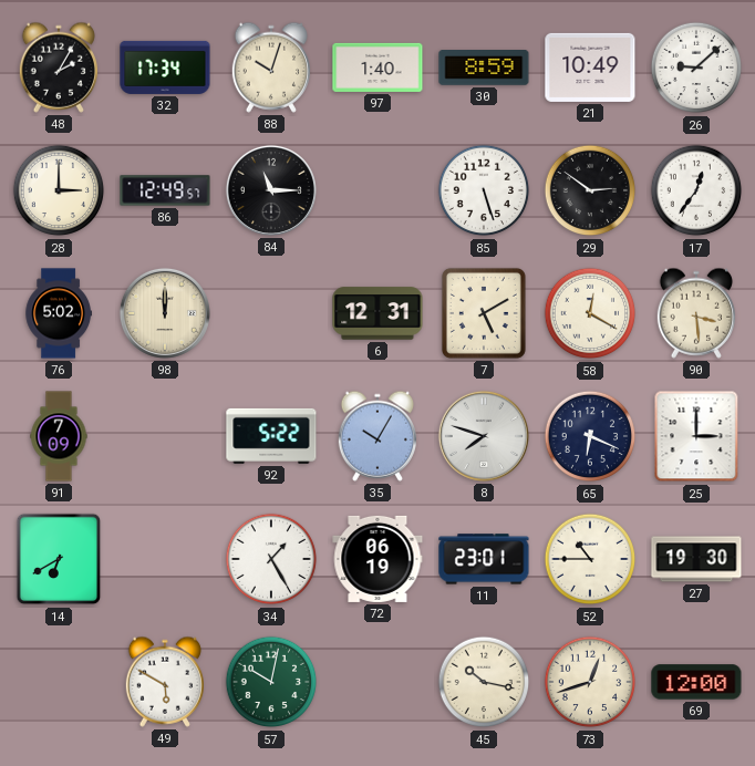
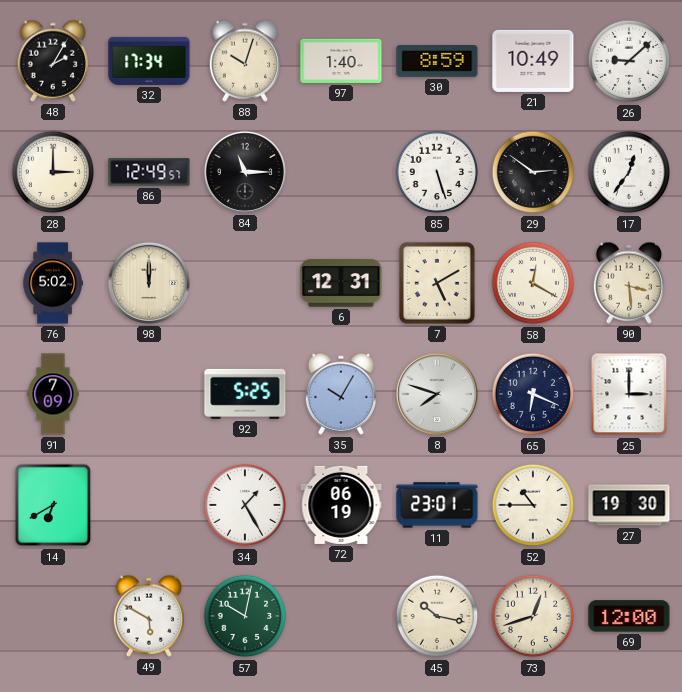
92: 5:22 -> 5:25 (245, 394)
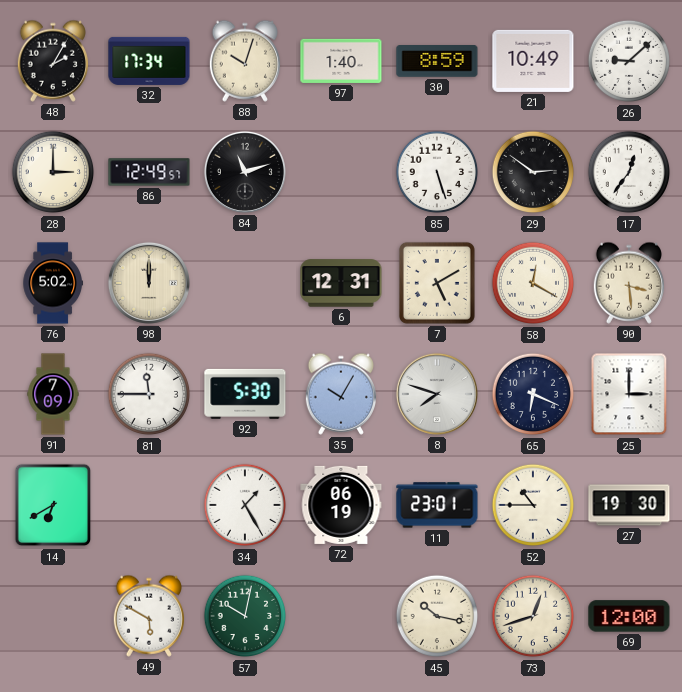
84: 11:15 -> 11:12 (245, 172)
81: none -> 11:45 (149, 394)
92: 5:25 -> 5:30 (245, 394)
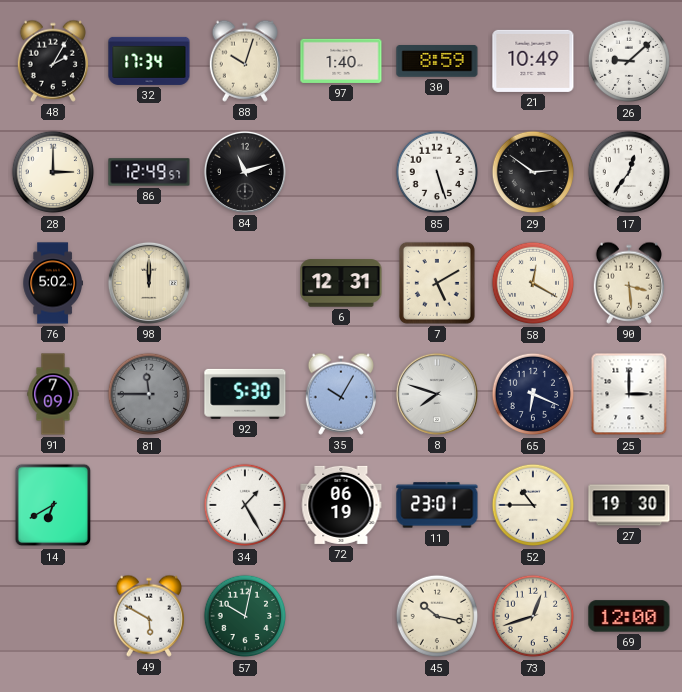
81 dial: white -> grey (149, 394)
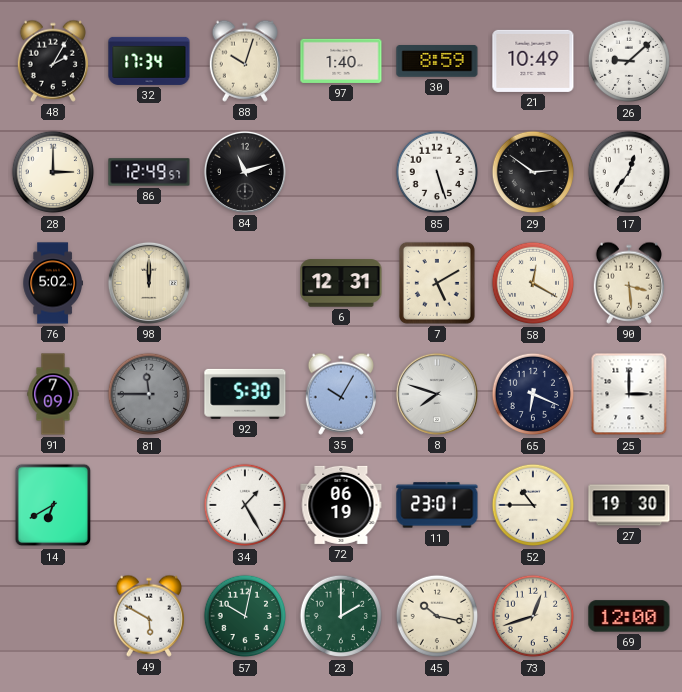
23: none -> 2:00 (341, 616)
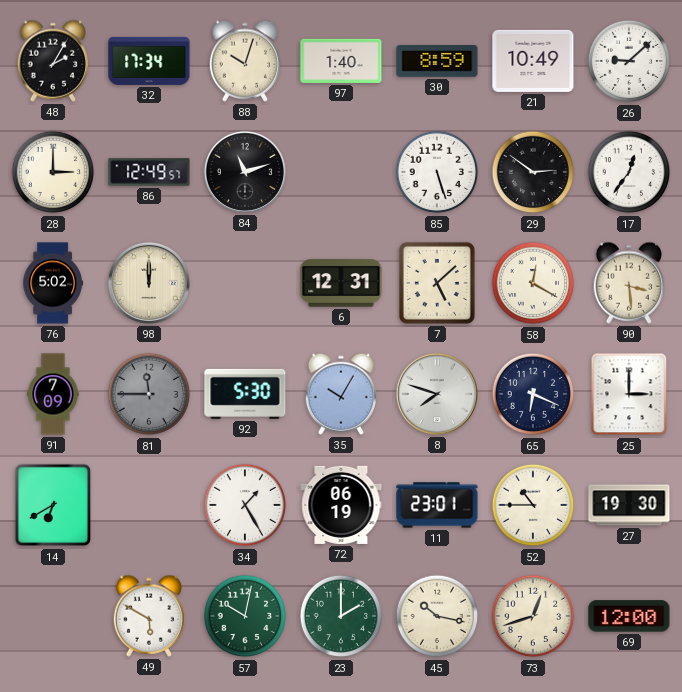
7: 5:10 -> 5:08 (437, 283)
